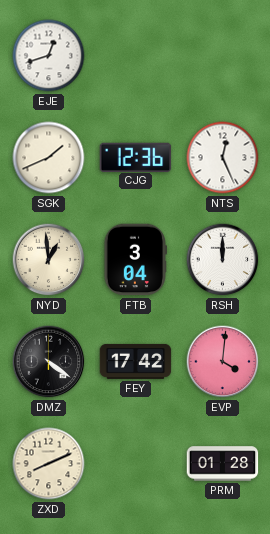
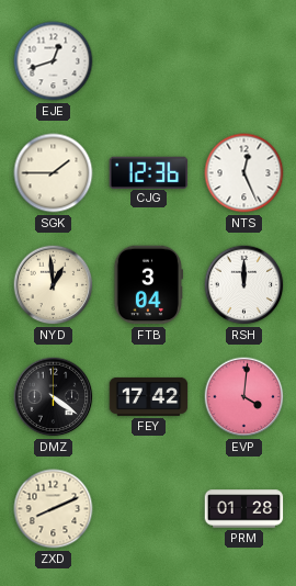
SGK: 1:41 -> 1:45 (54, 173)
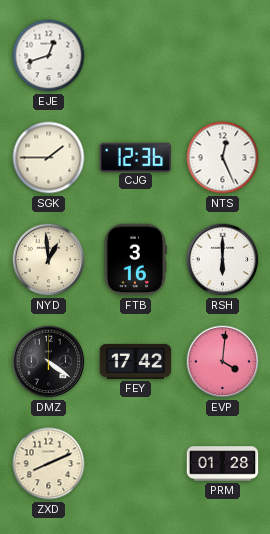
FTB: 3:04 -> 3:16 (135, 260)
RSH: 12:00 -> 6:00 (223, 260)
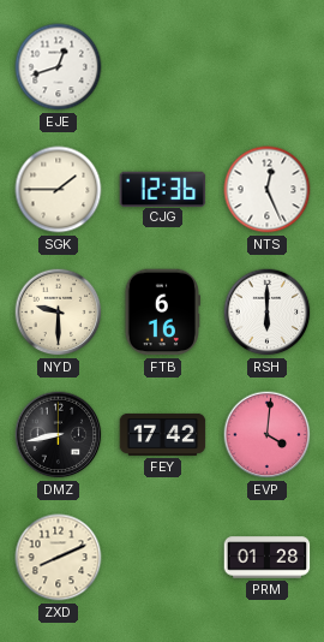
NYD: 12:59 -> 9:30 (59, 313)
FTB: 3:16 -> 6:16 (162, 313)
DMZ: 4:21 -> 8:43 (59, 435)
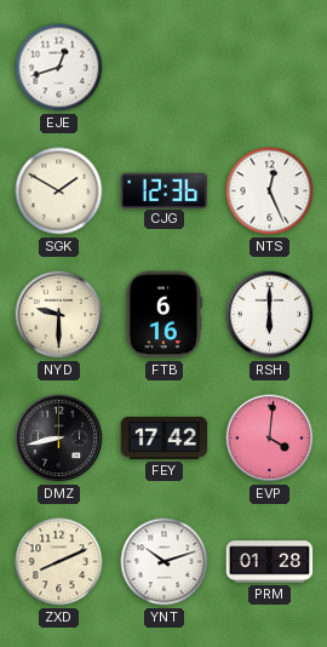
SGK: 1:45 -> 1:50 (59, 191)
YNT: none -> 10:12 (165, 562)
